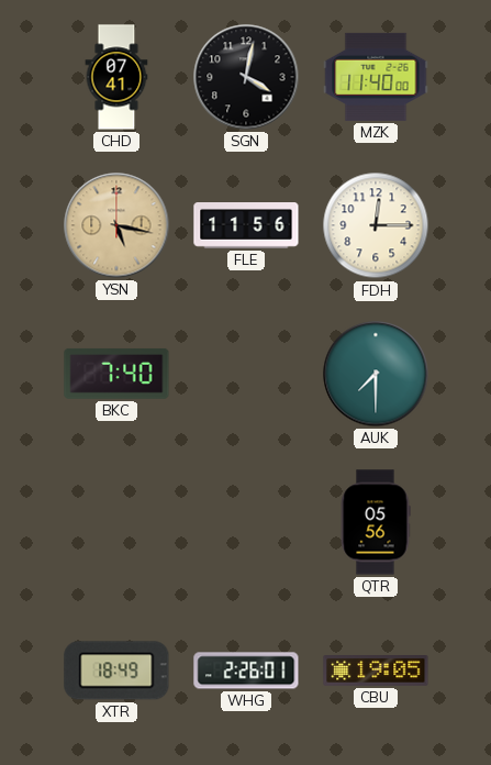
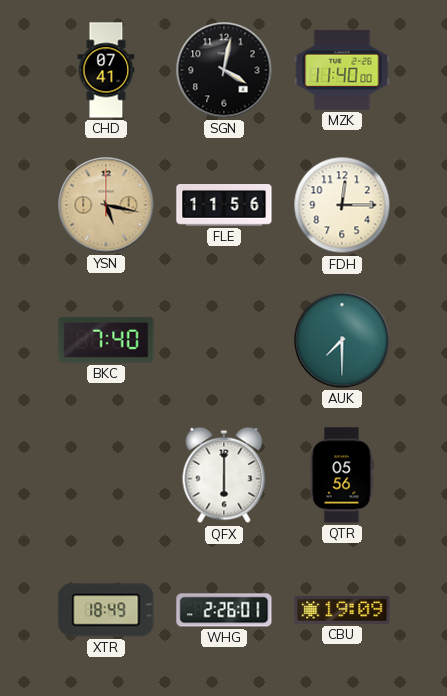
QFX: none -> 6:00 (224, 475)
CBU: 19:05 -> 19:09 (342, 611)
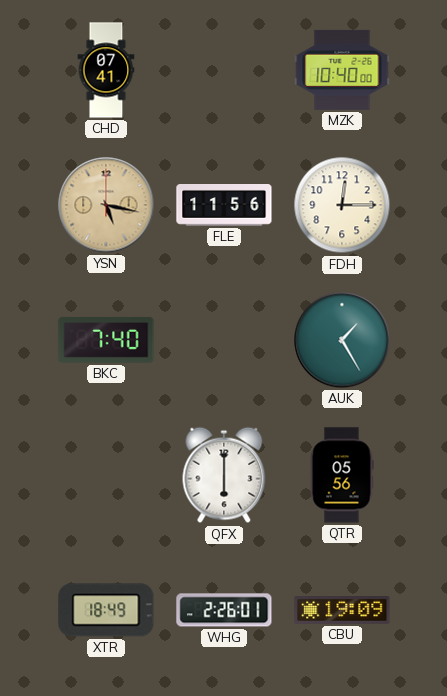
SGN: 4:02 -> none (224, 70)
MZK: 11:40 -> 10:40 (342, 70)
AUK: 7:30 -> 1:25 (342, 340)
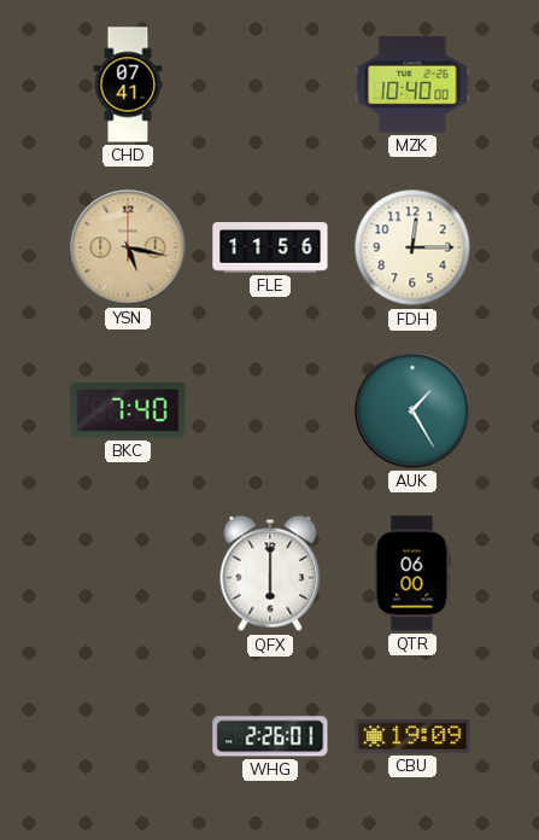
QTR: 05:56 -> 06:00 (412, 573)
XTR: 18:49 -> none (106, 610)
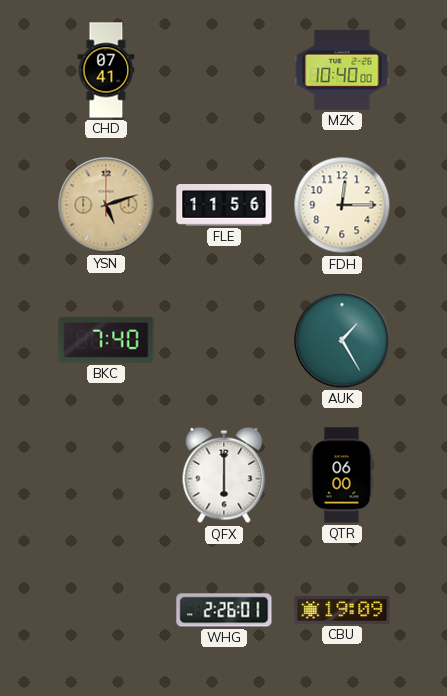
YSN: 5:17 -> 5:12 (106, 205)
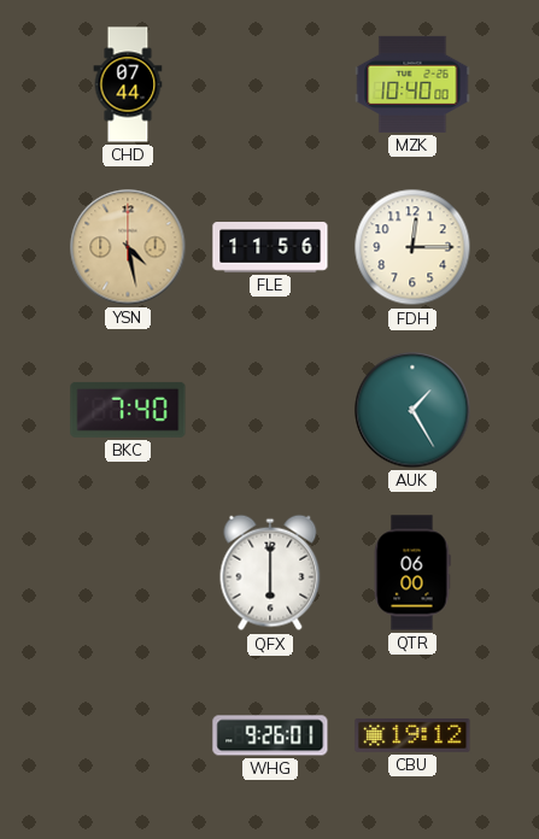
CHD: 07:41 -> 07:44 (128, 84)
YSN: 5:12 -> 4:28 (128, 247)
WHG: 2:26 -> 9:26 (270, 735)
CBU: 19:09 -> 19:12 (412, 737)
